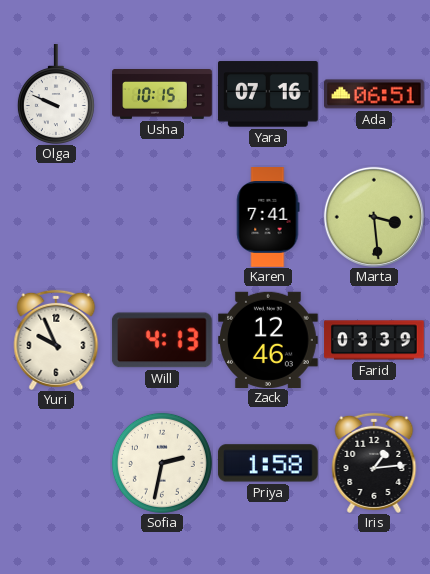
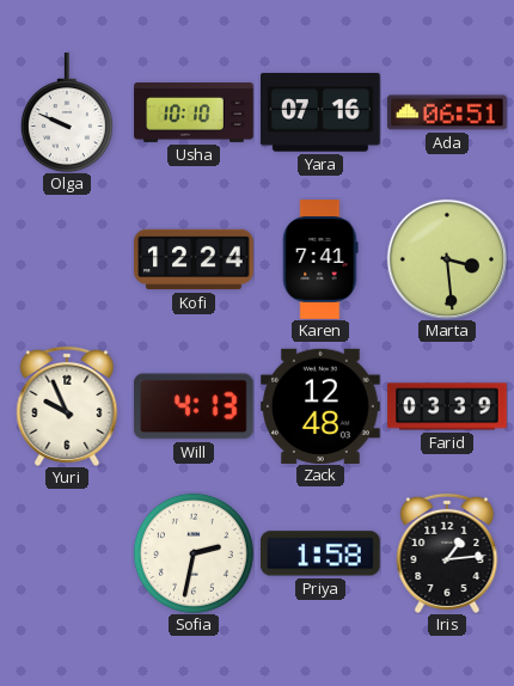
Usha: 10:15 -> 10:10 (194, 114)
Kofi: none -> 12:24 (194, 259)
Zack: 12:46 -> 12:48 (322, 405)
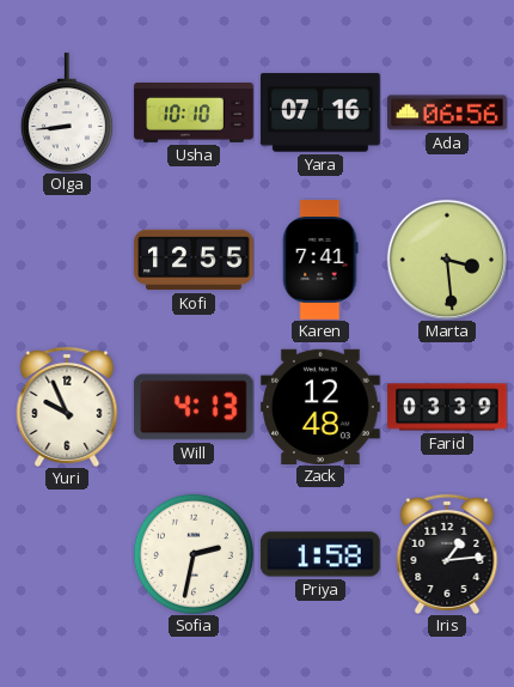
Olga: 9:49 -> 8:44 (67, 113)
Ada: 06:51 -> 06:56 (448, 113)
Kofi: 12:24 -> 12:55 (194, 260)
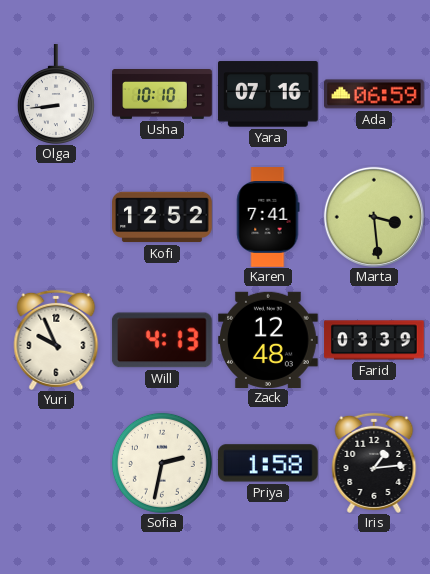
Ada: 06:56 -> 06:59 (375, 94)
Kofi: 12:55 -> 12:52 (162, 217)
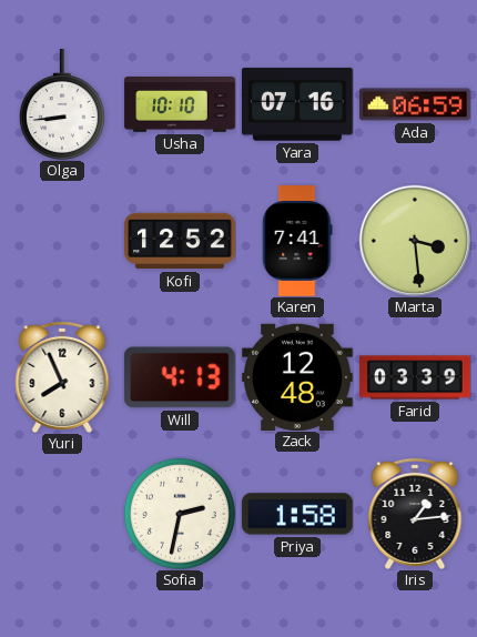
Yuri: 9:56 -> 7:56 (62, 377)
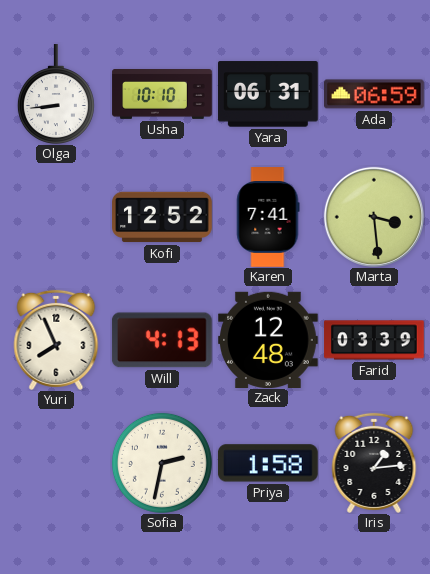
Yara: 07:16 -> 06:31 (269, 94)
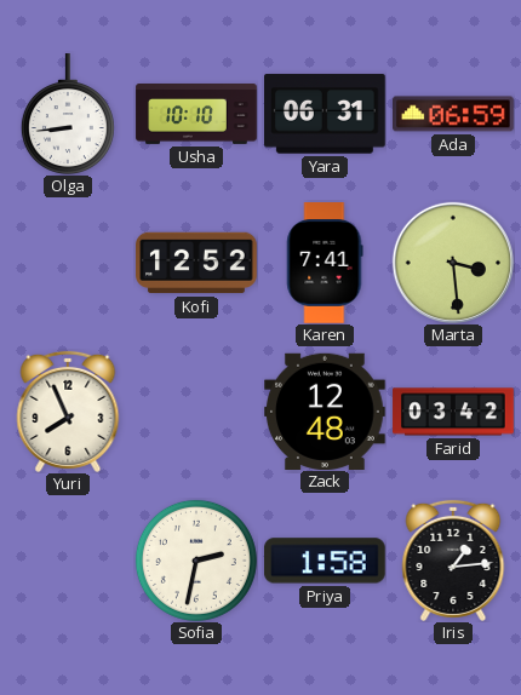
Will: 4:13 -> none (162, 340)
Farid: 03:39 -> 03:42 (453, 412)
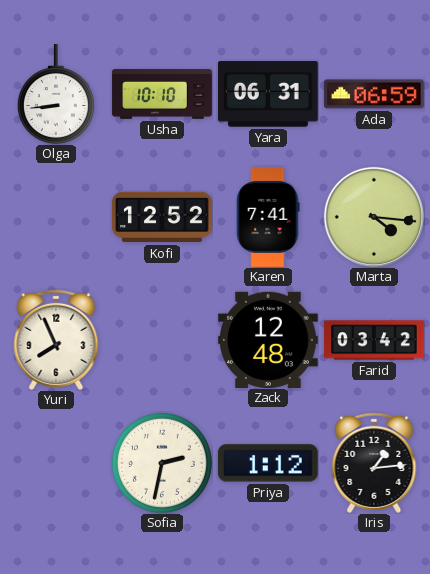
Marta: 3:29 -> 4:16 (373, 216)
Priya: 1:58 -> 1:12 (268, 463)
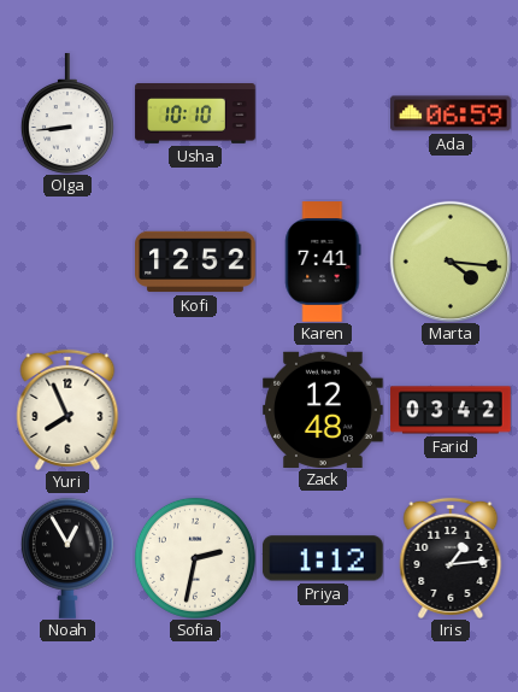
Yara: 06:31 -> none (269, 94)
Noah: none -> 12:55 (67, 558)
